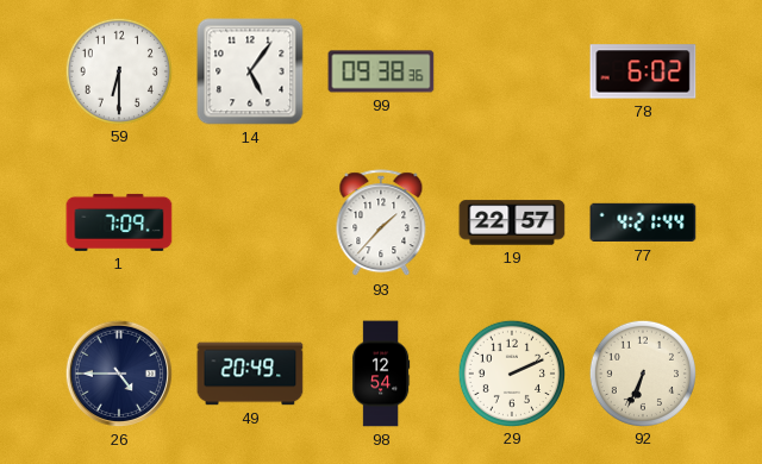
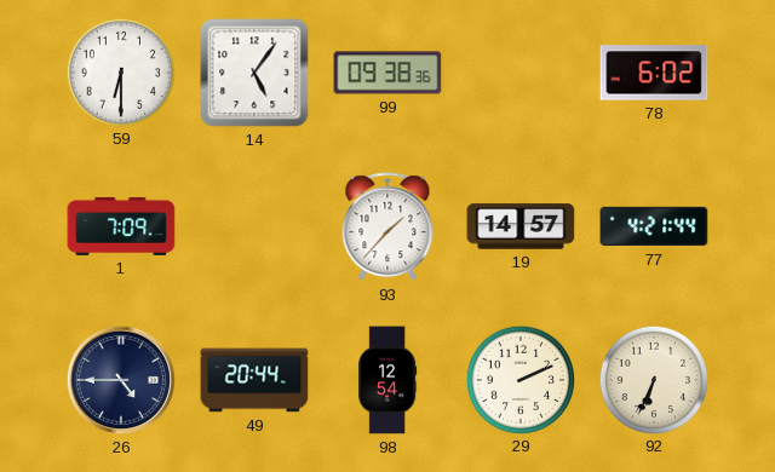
19: 22:57 -> 14:57 (521, 226)
49: 20:49 -> 20:44 (254, 380)
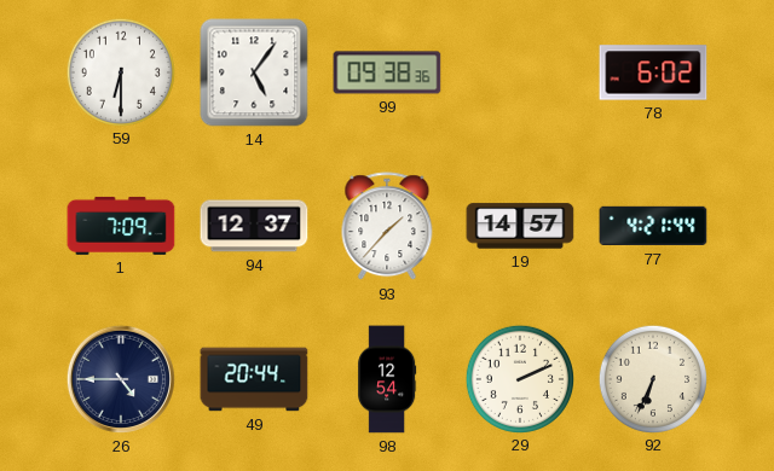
94: none -> 12:37 (254, 226)
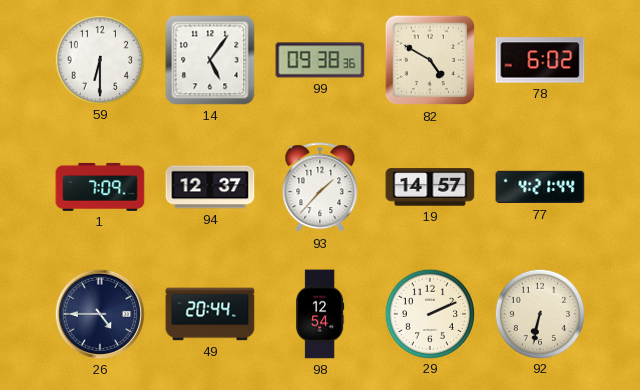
82: none -> 4:50 (430, 60)
92: 6:34 -> 6:32 (539, 313)
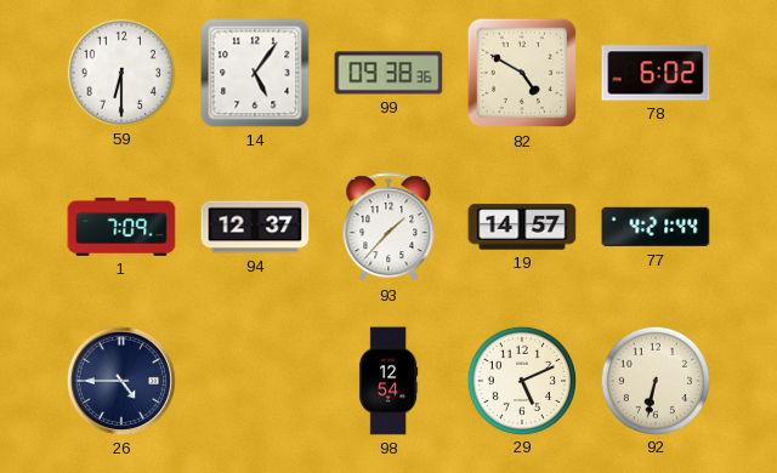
49: 20:44 -> none (210, 314)
29: 2:11 -> 5:11 (521, 380)
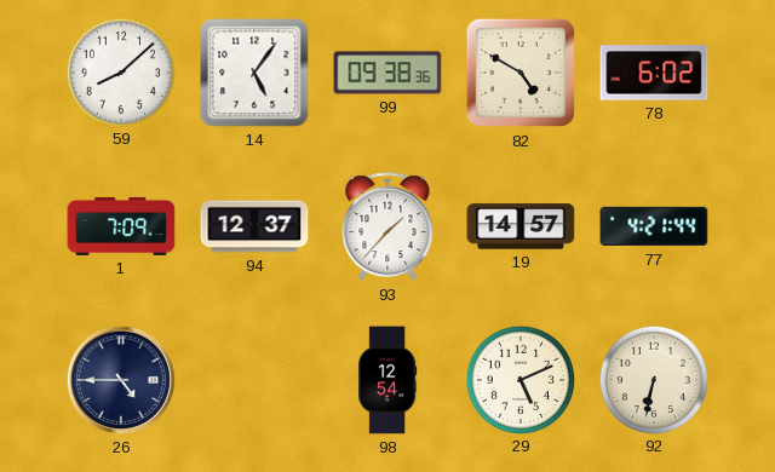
59: 6:30 -> 8:08 (120, 71)
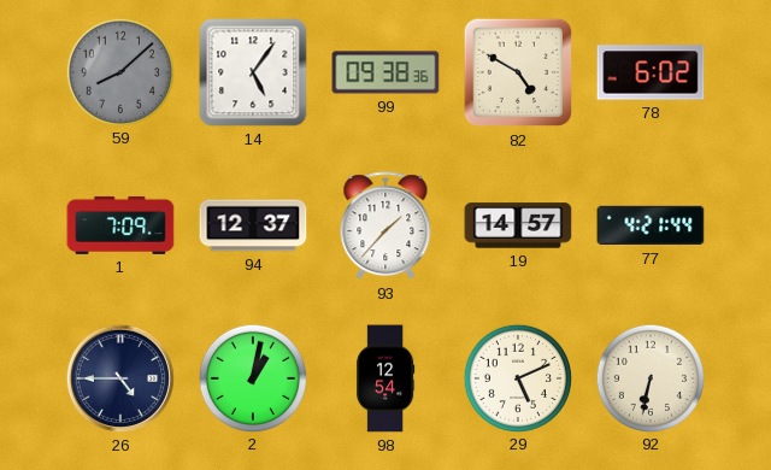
59 dial: white -> grey (119, 71)
2: none -> 1:02 (252, 377)
